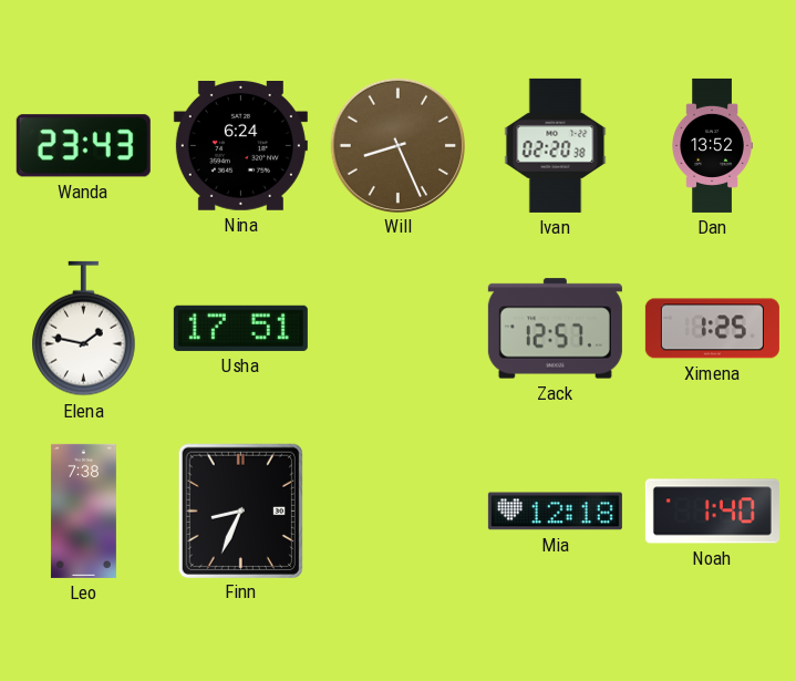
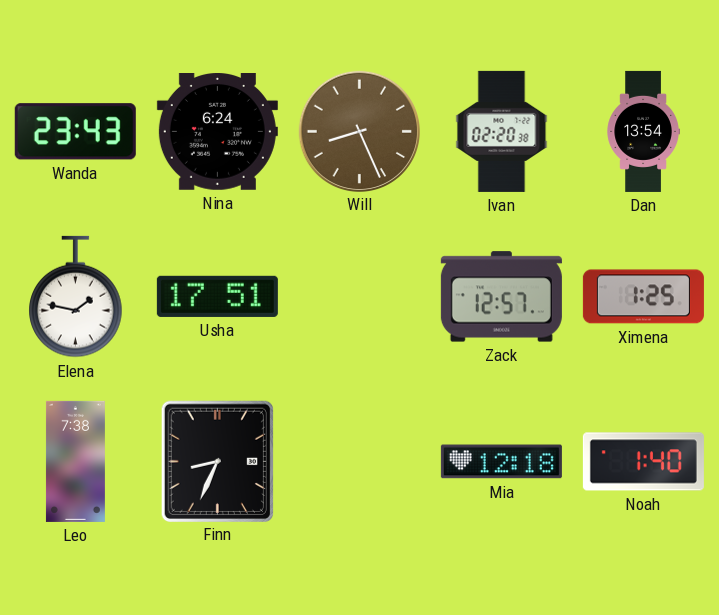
Dan: 13:52 -> 13:54 (643, 131)
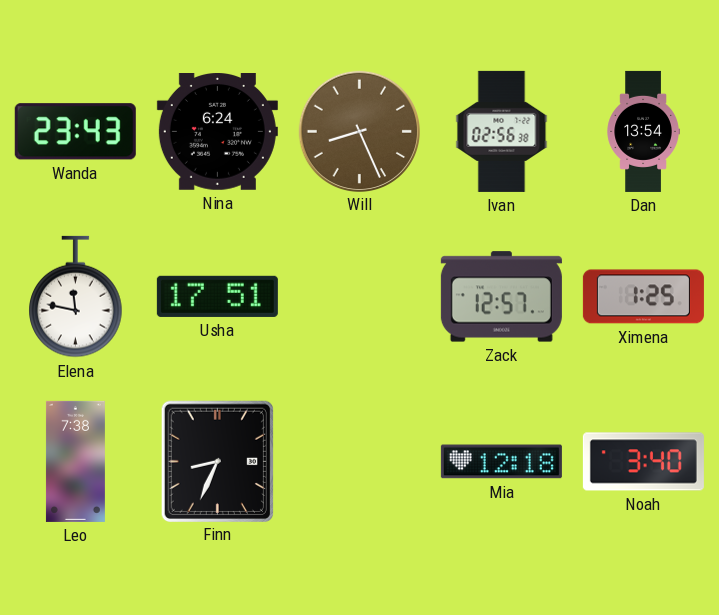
Ivan: 02:20 -> 02:56 (502, 131)
Elena: 1:47 -> 11:47 (76, 297)
Noah: 1:40 -> 3:40 (643, 462)
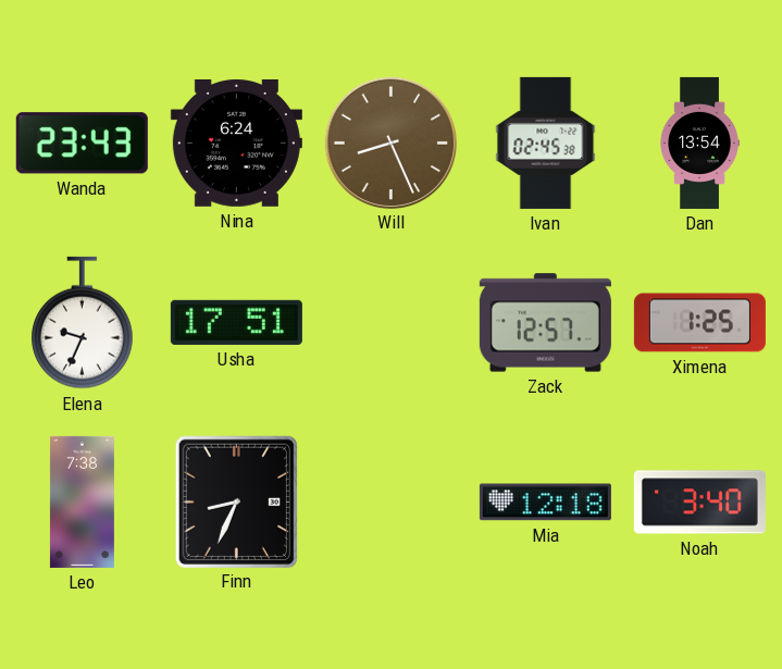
Ivan: 02:56 -> 02:45 (546, 143)
Elena: 11:47 -> 9:34 (83, 323)
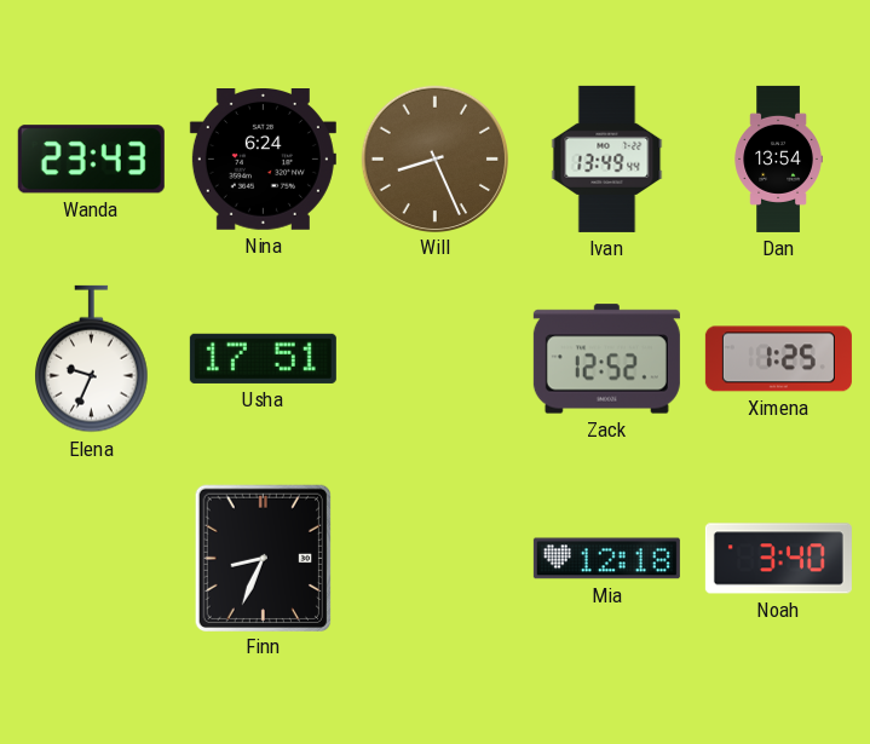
Ivan: 02:45 -> 13:49 (607, 158)
Zack: 12:57 -> 12:52 (606, 359)
Leo: 7:38 -> none (82, 501)
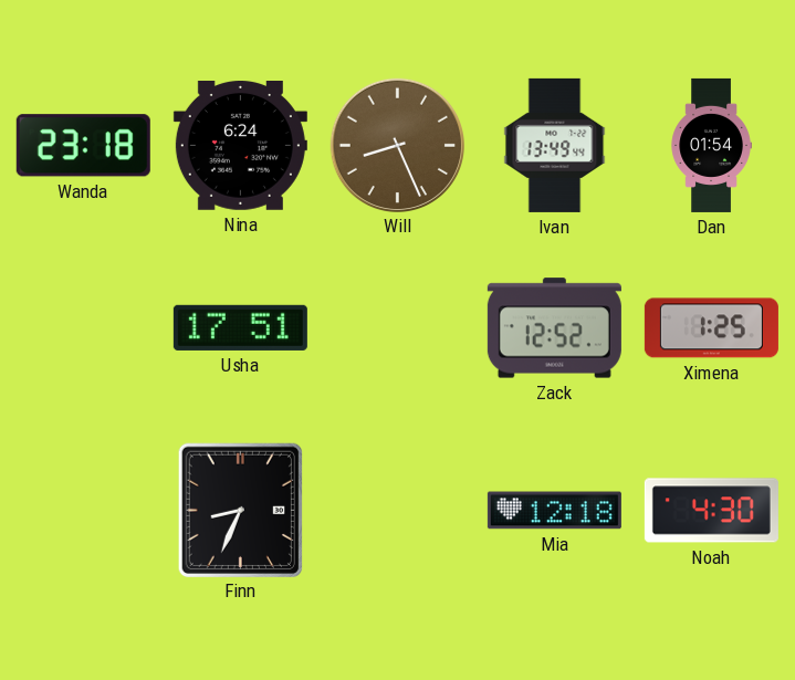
Wanda: 23:43 -> 23:18 (83, 146)
Dan: 13:54 -> 01:54 (711, 145)
Elena: 9:34 -> none (92, 359)
Noah: 3:40 -> 4:30 (711, 511)
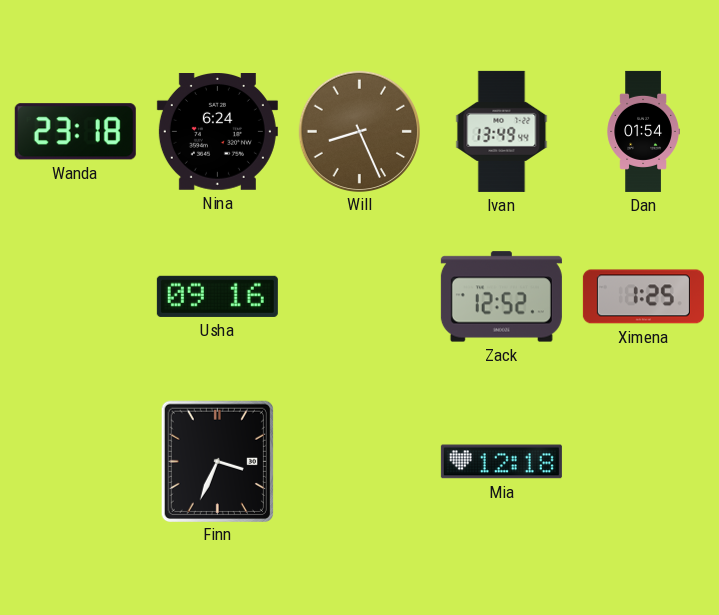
Usha: 17:51 -> 09:16 (217, 296)
Finn: 8:34 -> 3:34 (217, 461)
Noah: 4:30 -> none (711, 511)
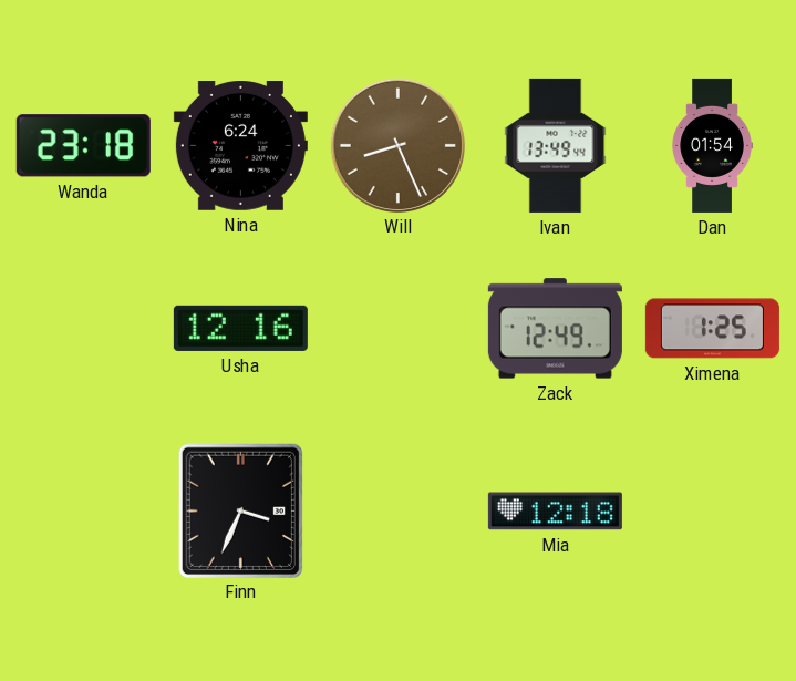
Usha: 09:16 -> 12:16 (240, 328)
Zack: 12:52 -> 12:49 (555, 329)
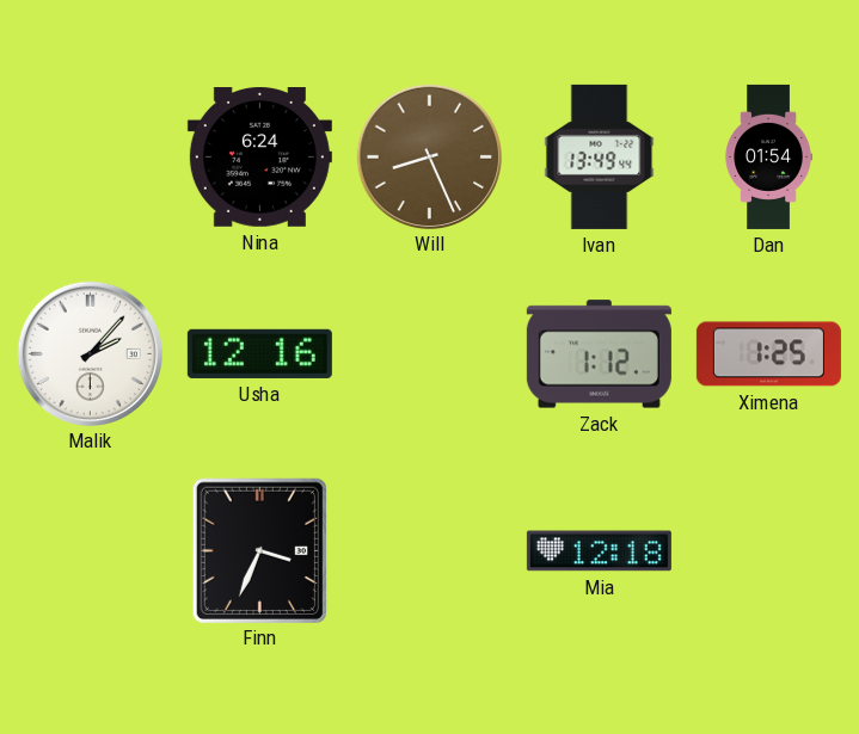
Wanda: 23:18 -> none (83, 146)
Malik: none -> 2:07 (90, 353)
Zack: 12:49 -> 1:12 (599, 354)
